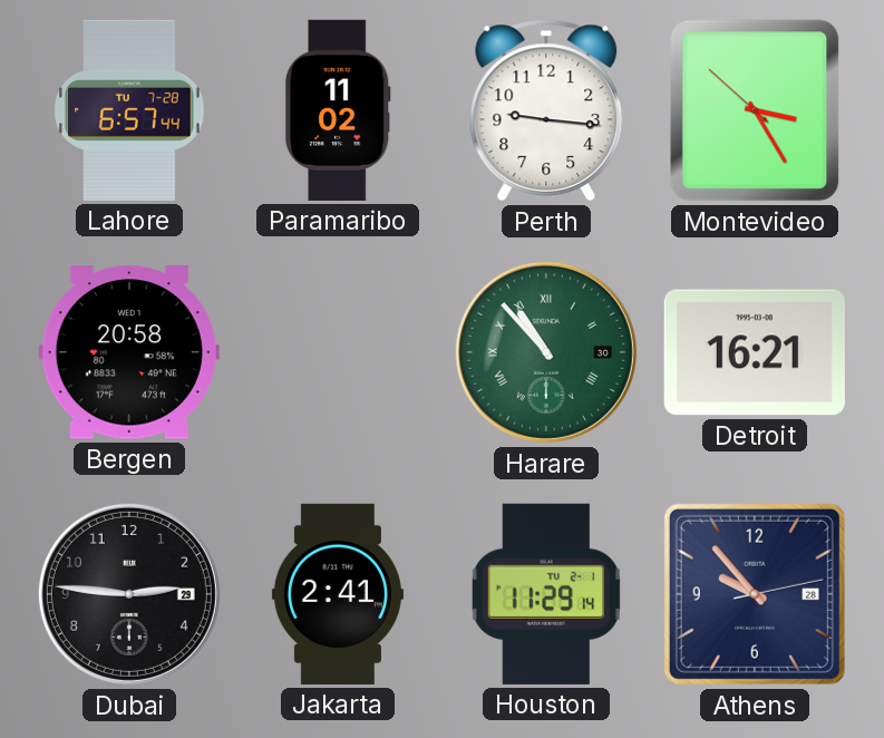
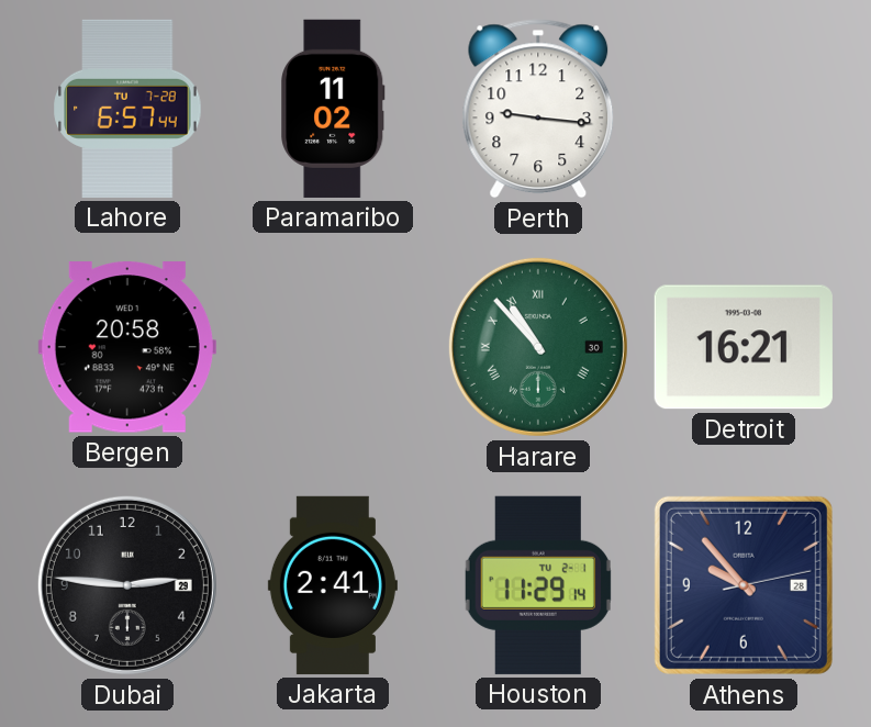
Montevideo: 3:24 -> none (755, 110)
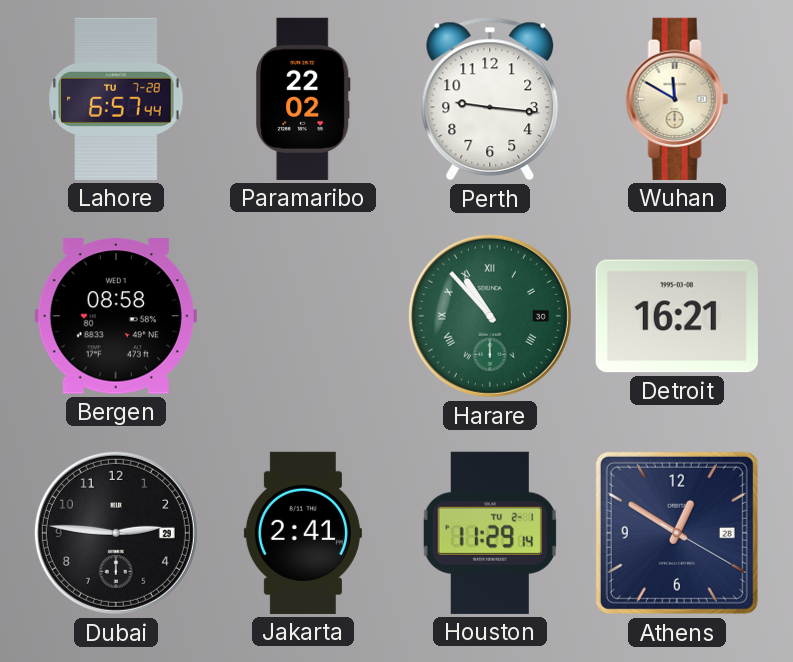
Paramaribo: 11:02 -> 22:02 (303, 99)
Wuhan: none -> 11:50 (677, 99)
Bergen: 20:58 -> 08:58 (116, 316)
Athens: 9:53 -> 12:50 (677, 533)
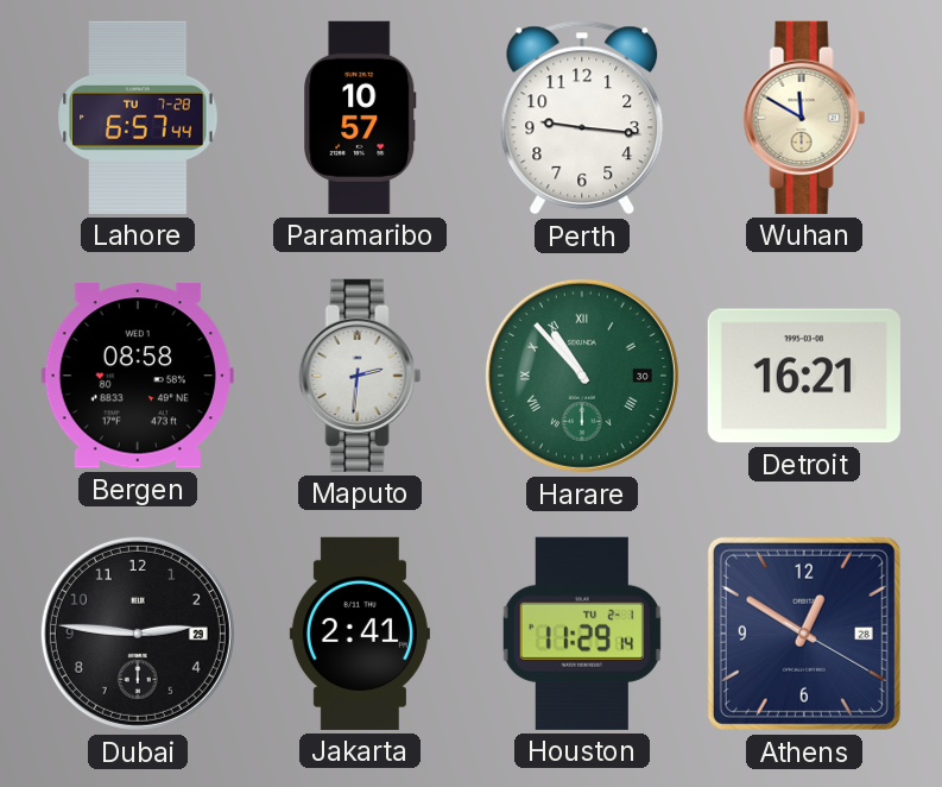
Paramaribo: 22:02 -> 10:57 (360, 118)
Maputo: none -> 2:31 (360, 376)
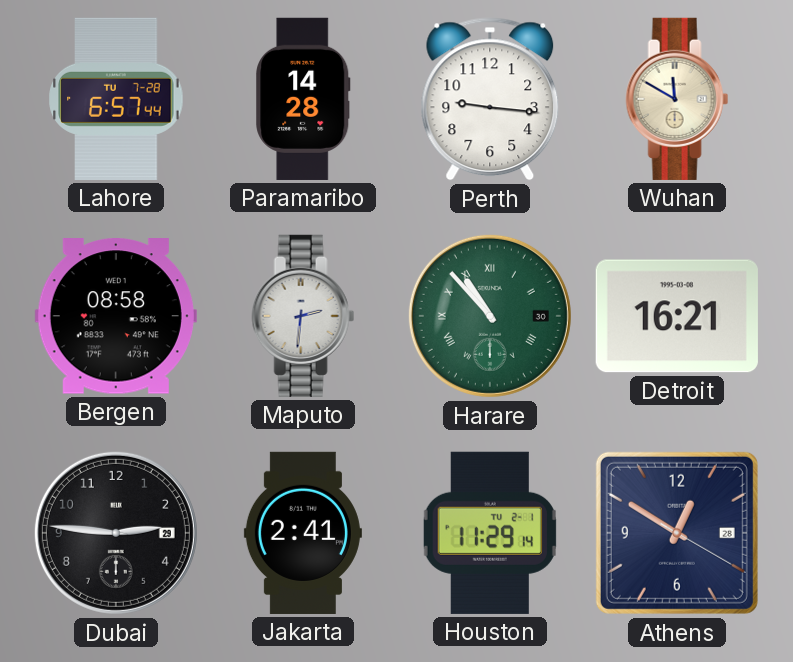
Paramaribo: 10:57 -> 14:28 (303, 99)
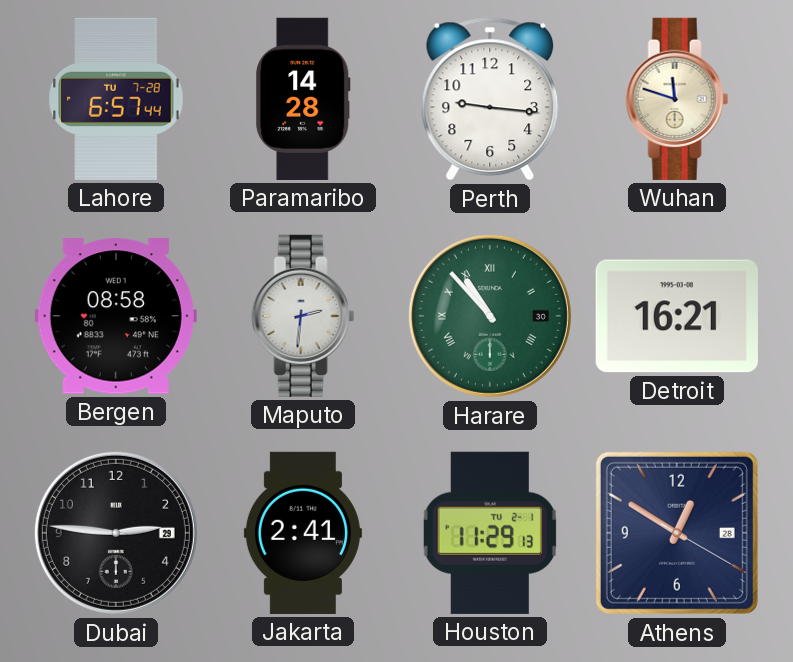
Wuhan: 11:50 -> 11:48 (677, 99)
Houston: 11:29:14 -> 11:29:13 (490, 533)
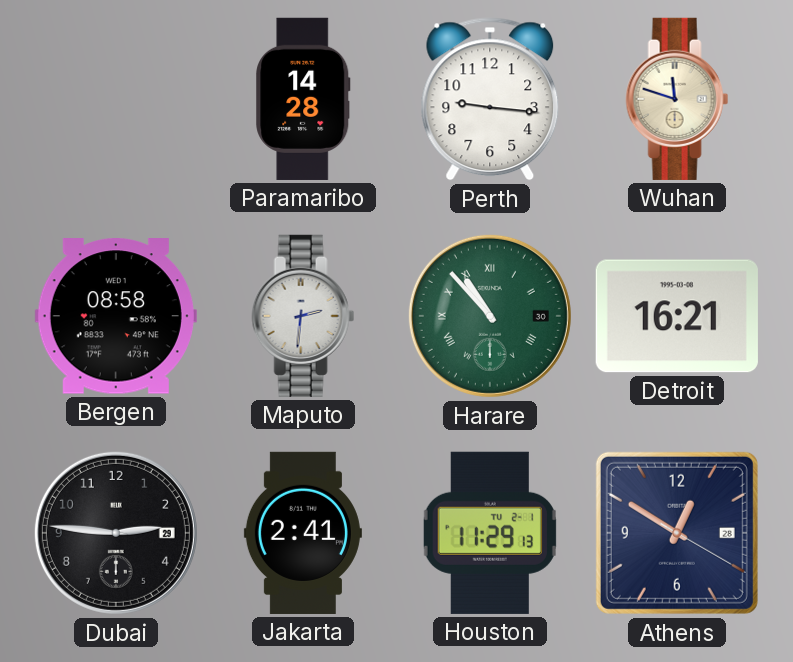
Lahore: 6:57 -> none (116, 99)
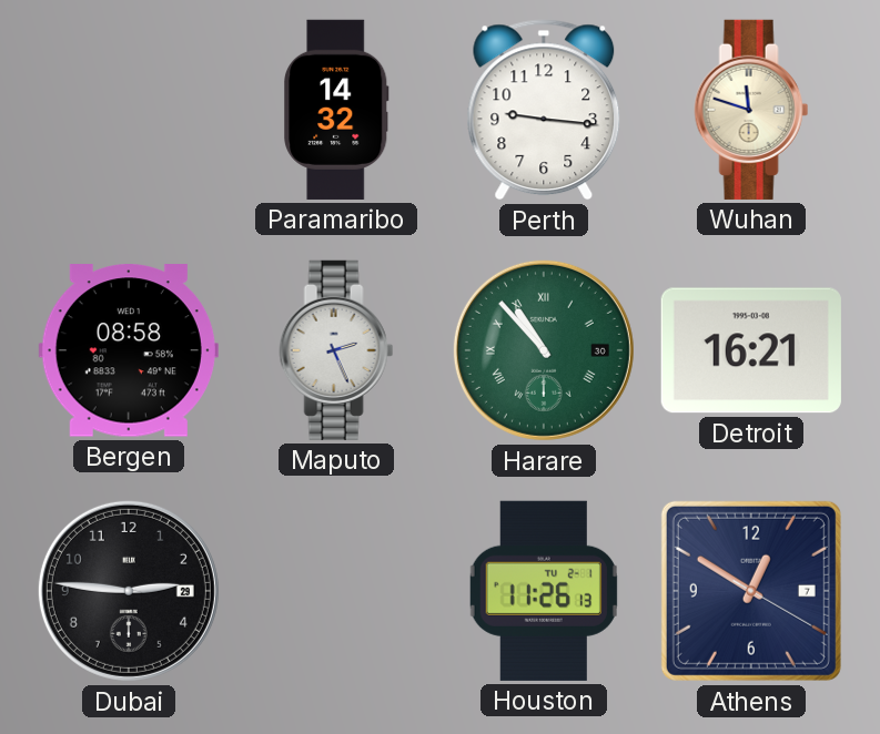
Paramaribo: 14:28 -> 14:32 (336, 110)
Maputo: 2:31 -> 2:26 (336, 350)
Jakarta: 2:41 -> none (303, 533)
Houston: 11:29 -> 11:26 (544, 591)
Athens date: 28 -> 7 (751, 591)
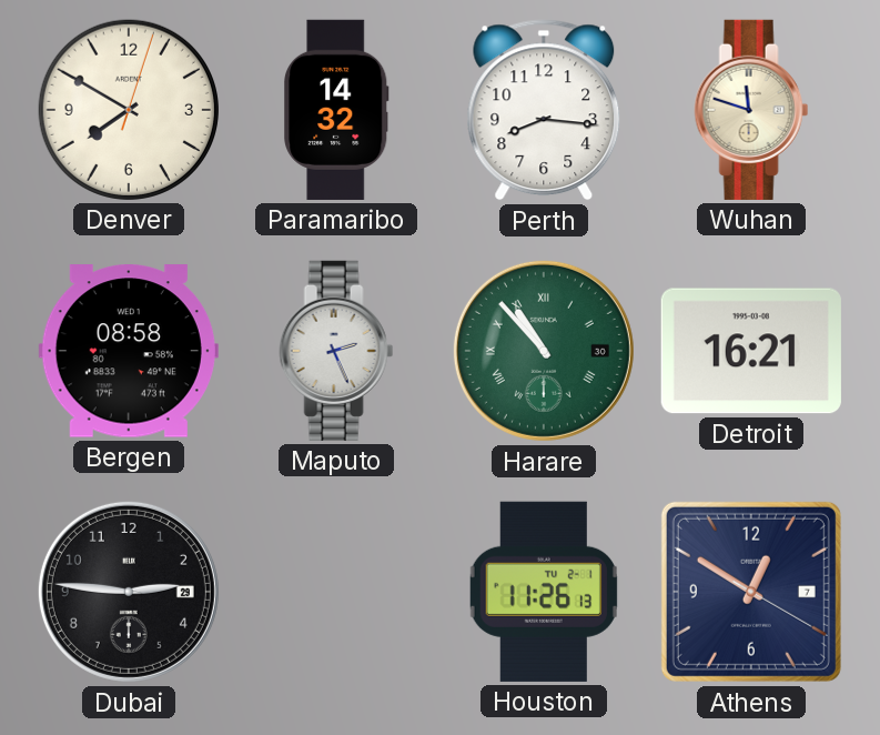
Denver: none -> 7:50 (129, 110)
Perth: 9:16 -> 8:16 (544, 110)
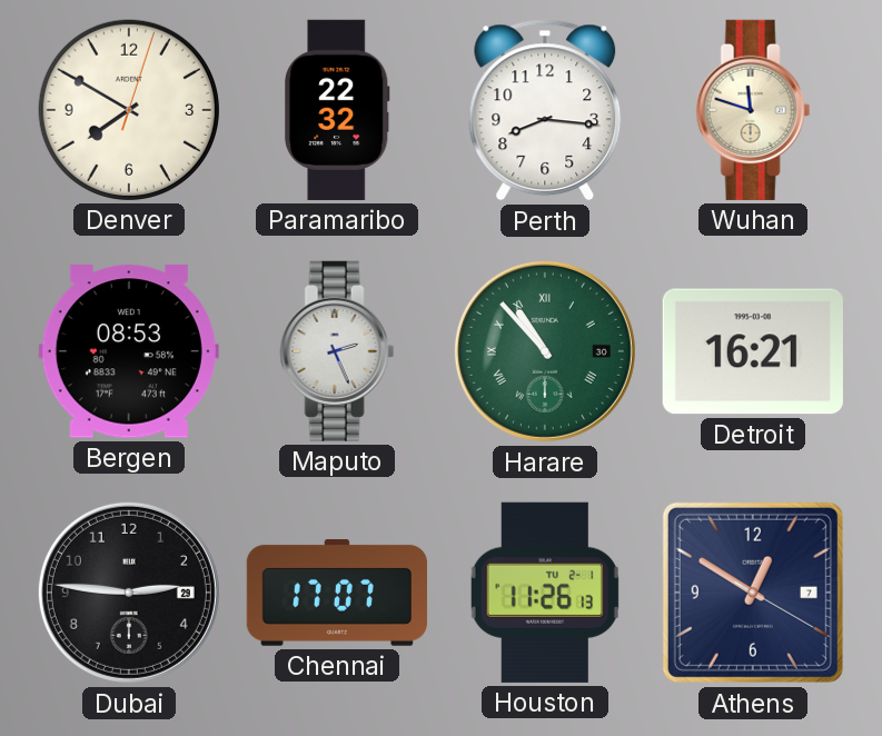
Paramaribo: 14:32 -> 22:32 (337, 110)
Bergen: 08:58 -> 08:53 (129, 351)
Chennai: none -> 17:07 (337, 594)
